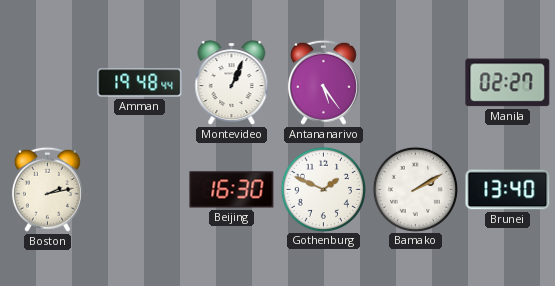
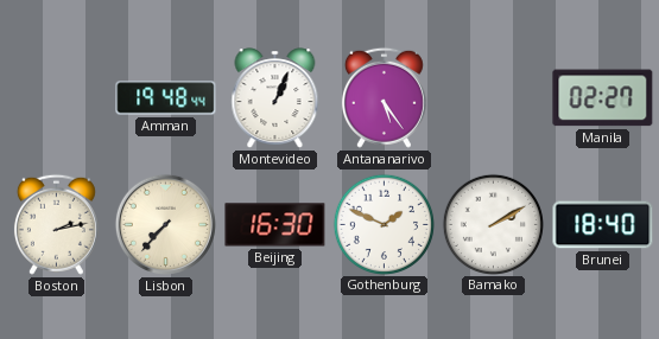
Lisbon: none -> 7:37 (165, 224)
Brunei: 13:40 -> 18:40 (603, 225)
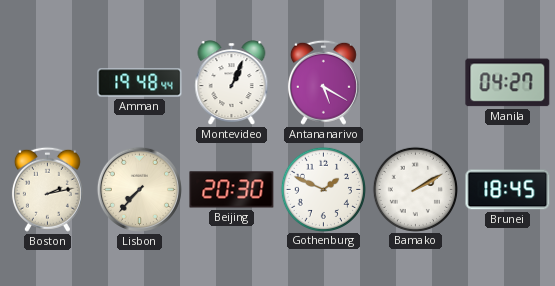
Antananarivo: 5:24 -> 5:20 (323, 82)
Manila: 02:27 -> 04:27 (508, 83)
Beijing: 16:30 -> 20:30 (232, 190)
Brunei: 18:40 -> 18:45 (508, 190)
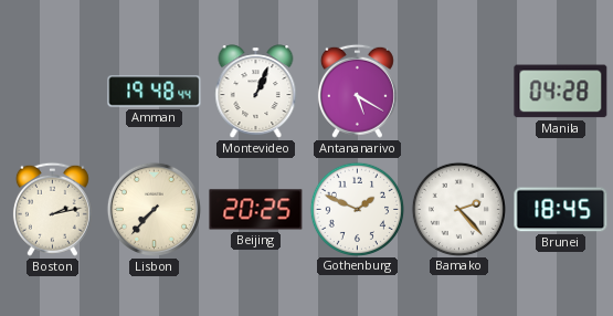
Manila: 04:27 -> 04:28 (561, 92)
Beijing: 20:30 -> 20:25 (256, 210)
Bamako: 2:10 -> 2:23 (458, 209)
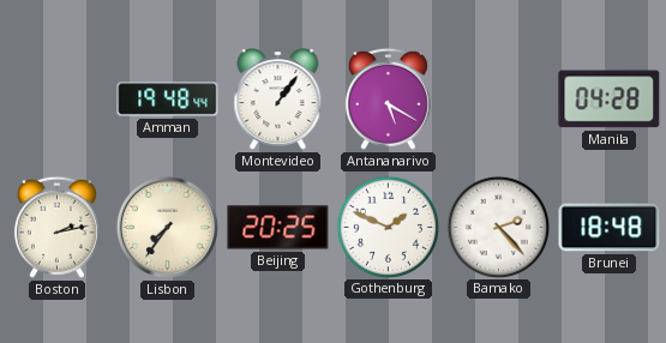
Montevideo: 1:04 -> 1:06 (278, 100)
Lisbon: 7:37 -> 7:36 (167, 227)
Brunei: 18:45 -> 18:48 (610, 228)
